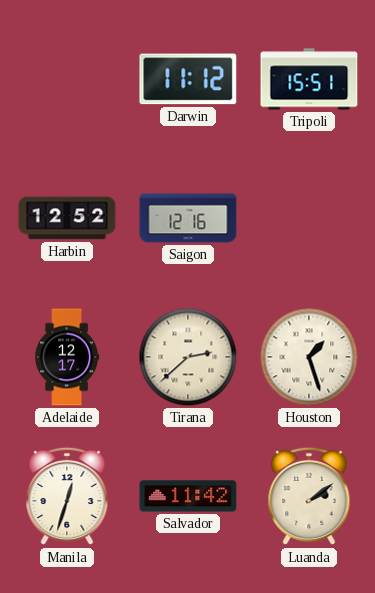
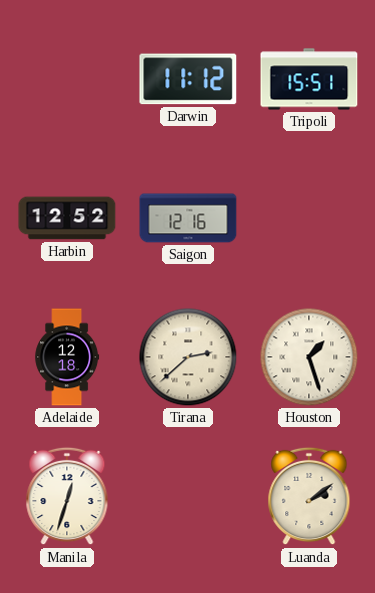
Adelaide: 12:17 -> 12:18 (67, 357)
Salvador: 11:42 -> none (188, 496)
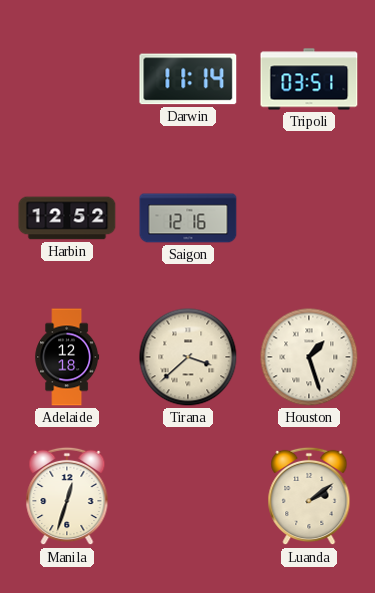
Darwin: 11:12 -> 11:14 (188, 79)
Tripoli: 15:51 -> 03:51 (309, 79)
Tirana: 2:38 -> 3:38 (188, 357)
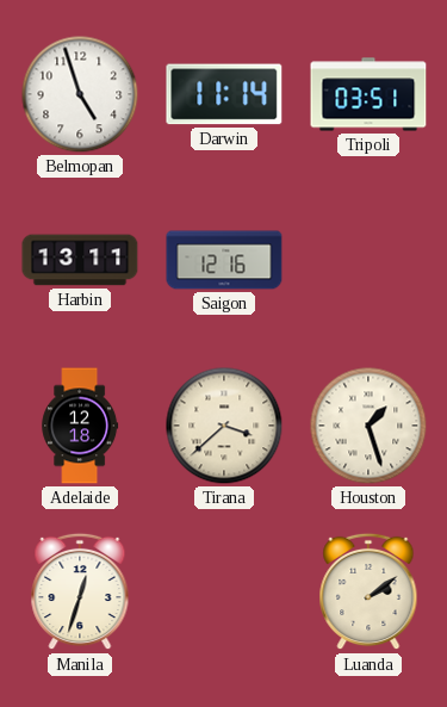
Belmopan: none -> 4:57 (80, 94)
Harbin: 12:52 -> 13:11 (80, 260)
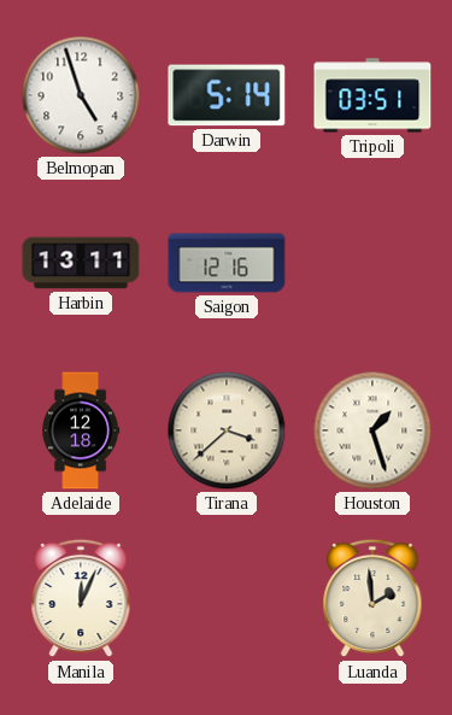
Darwin: 11:14 -> 5:14 (227, 95)
Manila: 12:33 -> 12:04 (81, 598)
Luanda: 2:09 -> 1:59 (372, 598)
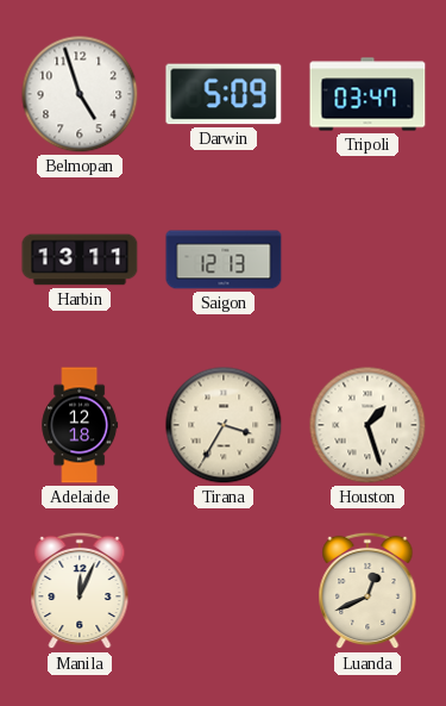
Darwin: 5:14 -> 5:09 (224, 94)
Tripoli: 03:51 -> 03:47 (368, 94)
Saigon: 12:16 -> 12:13 (224, 260)
Tirana: 3:38 -> 3:35 (224, 425)
Luanda: 1:59 -> 12:41 (368, 591)
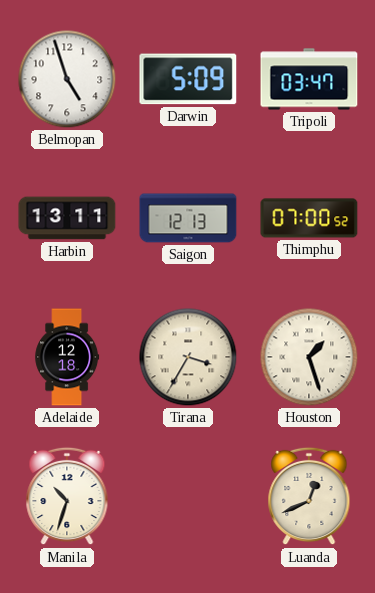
Thimphu: none -> 07:00 (309, 218)
Manila: 12:04 -> 10:33 (67, 496)
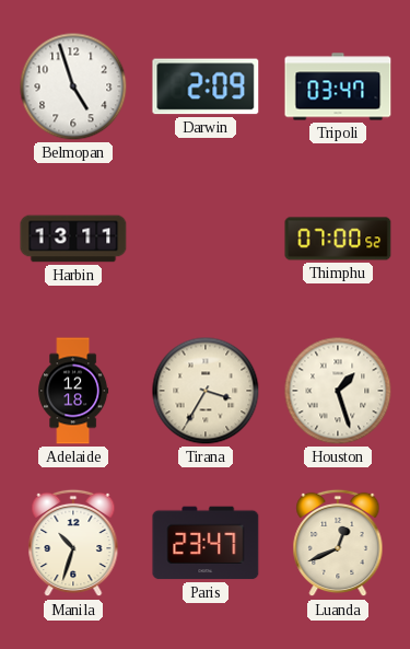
Darwin: 5:09 -> 2:09 (206, 86)
Saigon: 12:13 -> none (188, 218)
Paris: none -> 23:47 (206, 543)
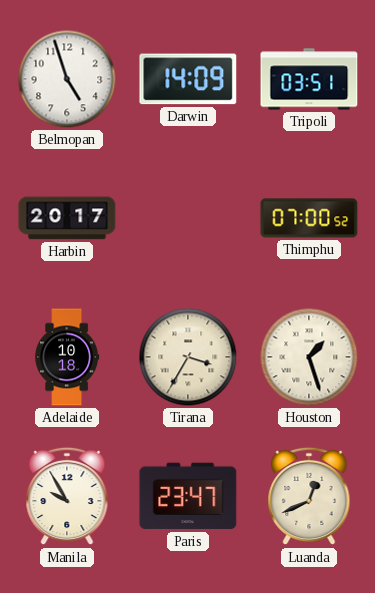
Darwin: 2:09 -> 14:09 (188, 79)
Tripoli: 03:47 -> 03:51 (309, 79)
Harbin: 13:11 -> 20:17 (67, 218)
Adelaide: 12:18 -> 10:18 (67, 357)
Manila: 10:33 -> 9:55 (67, 496)
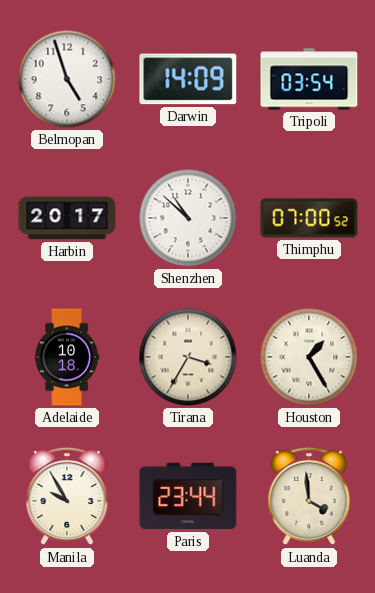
Tripoli: 03:51 -> 03:54 (309, 79)
Shenzhen: none -> 10:52 (188, 218)
Houston: 1:27 -> 1:25 (309, 357)
Paris: 23:47 -> 23:44 (188, 496)
Luanda: 12:41 -> 3:59 (309, 496)
